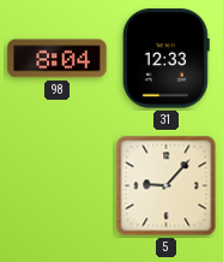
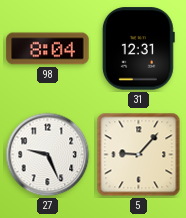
31: 12:33 -> 12:31 (138, 49)
27: none -> 9:26 (48, 155)
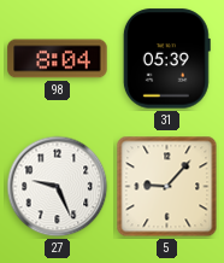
31: 12:31 -> 05:39 (166, 59)
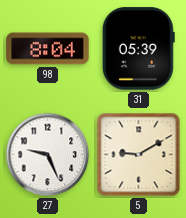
5: 9:07 -> 9:10 (139, 155)
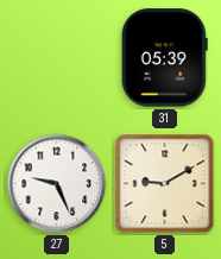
98: 8:04 -> none (48, 49)
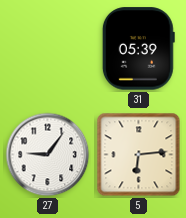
27: 9:26 -> 9:06 (48, 155)
5: 9:10 -> 6:14 (139, 155)
